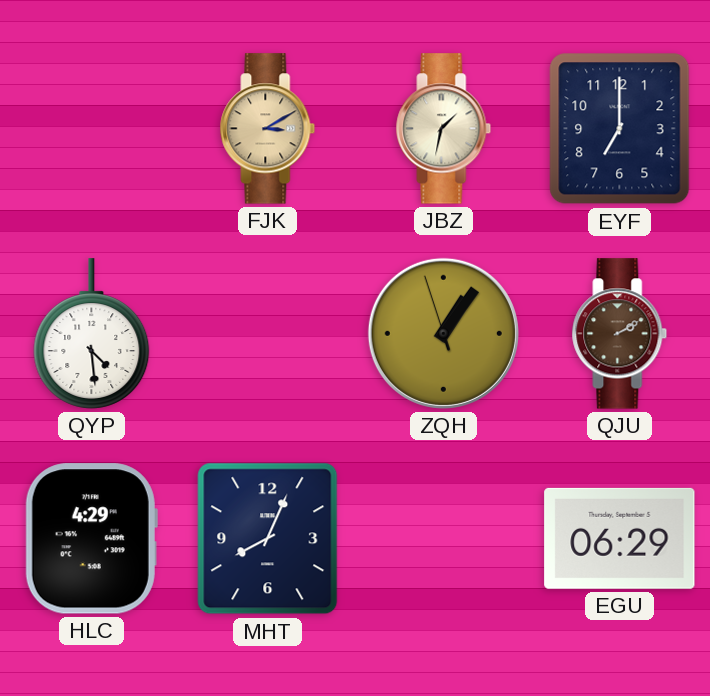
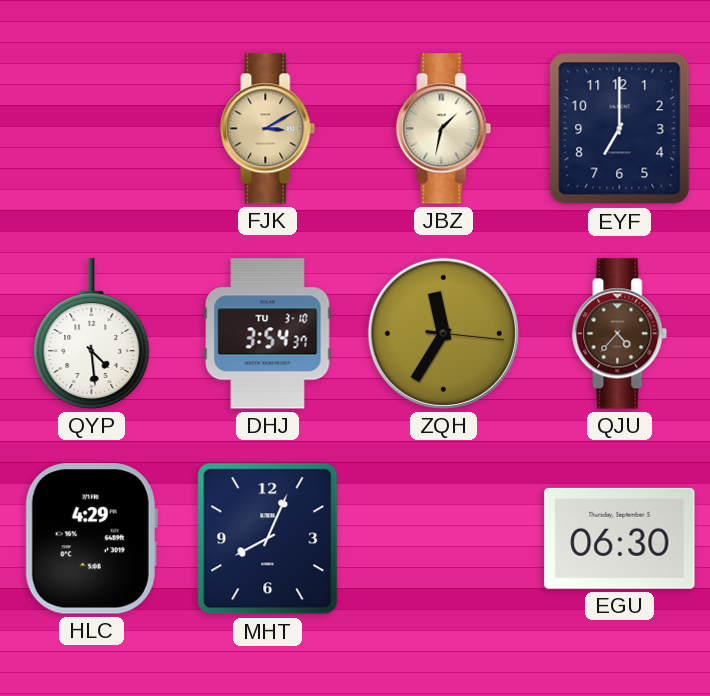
DHJ: none -> 3:54 (268, 334)
ZQH: 1:05 -> 11:35 (443, 333)
QJU: 2:10 -> 4:37 (620, 334)
EGU: 06:29 -> 06:30 (620, 538)
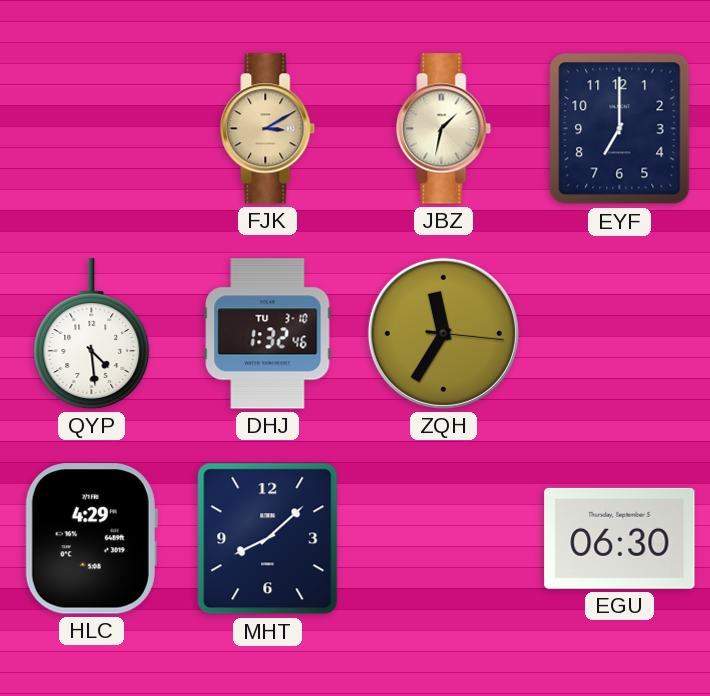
DHJ: 3:54 -> 1:32 (268, 334)
QJU: 4:37 -> none (620, 334)
MHT: 8:04 -> 8:08 (268, 539)
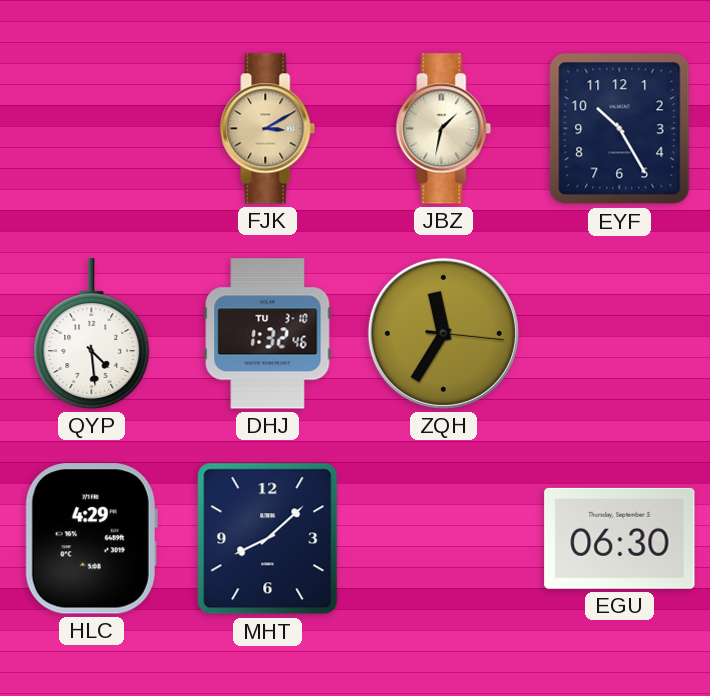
EYF: 7:00 -> 10:25 (620, 129)
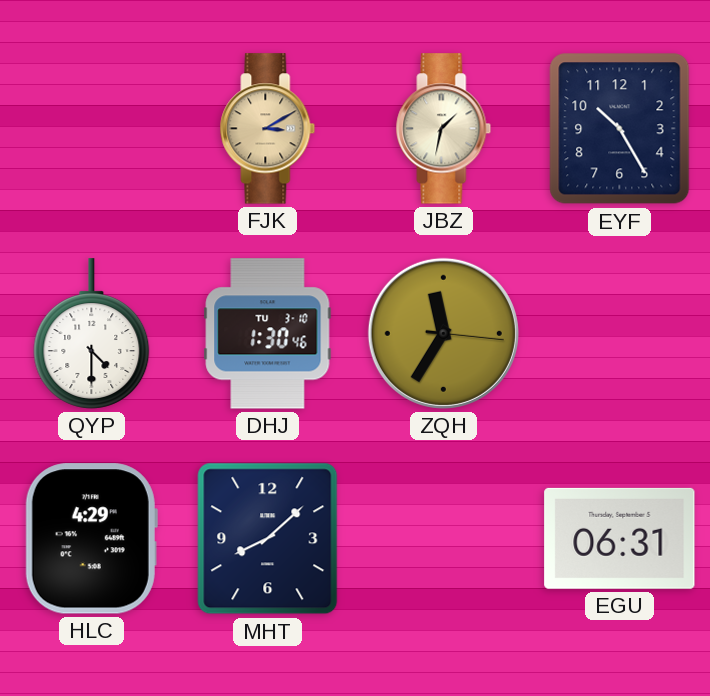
QYP: 4:29 -> 4:30 (92, 334)
DHJ: 1:32 -> 1:30 (268, 334)
EGU: 06:30 -> 06:31 (620, 538)
